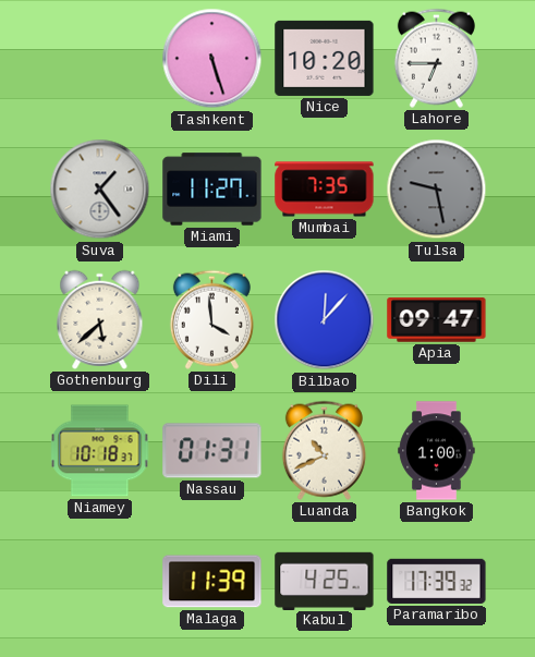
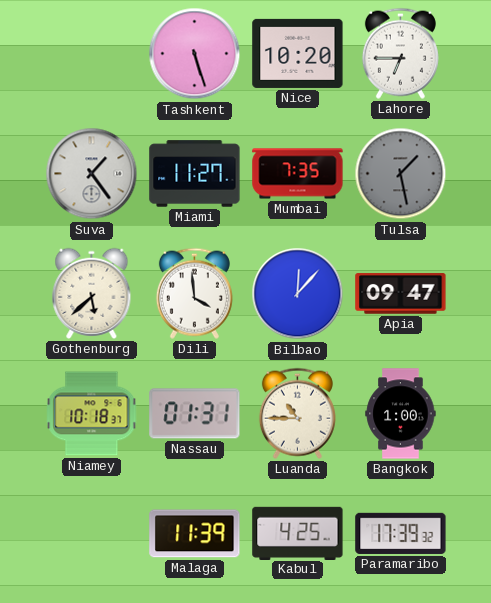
Tulsa: 9:28 -> 1:28 (401, 174)
Luanda: 10:41 -> 10:45 (297, 413)
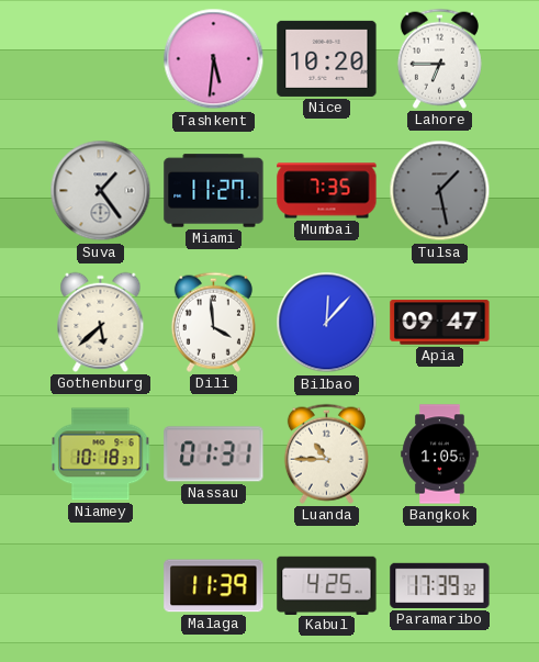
Tashkent: 5:27 -> 5:31 (214, 59)
Bangkok: 1:00 -> 1:05 (440, 455)
